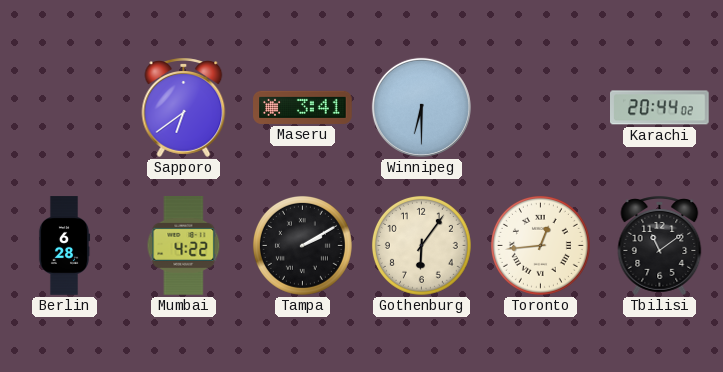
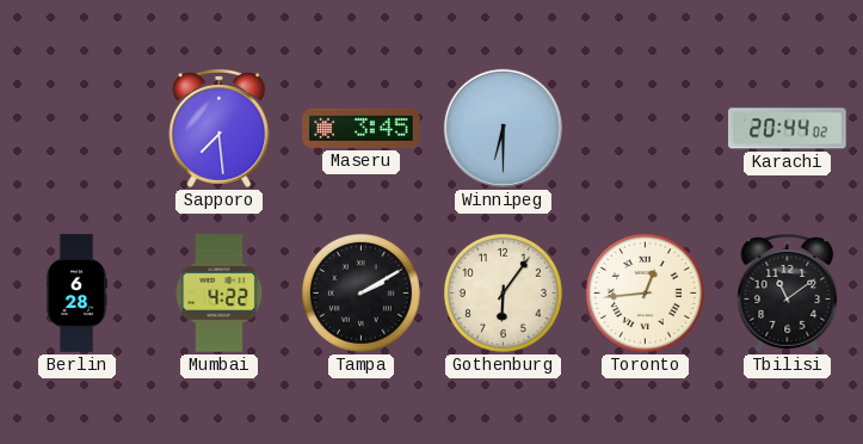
Sapporo: 6:39 -> 7:29 (220, 128)
Maseru: 3:41 -> 3:45 (362, 128)
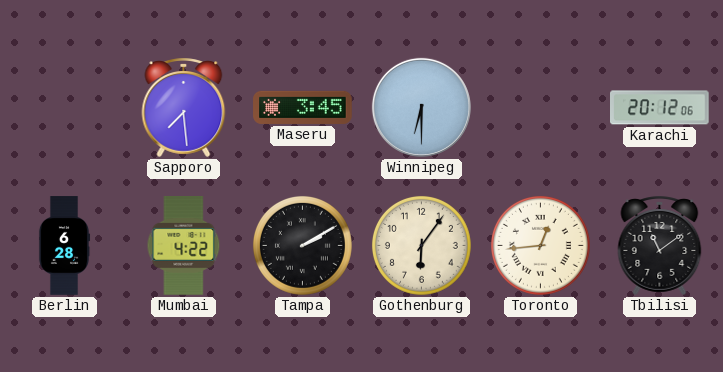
Karachi: 20:44 -> 20:12 (660, 108)
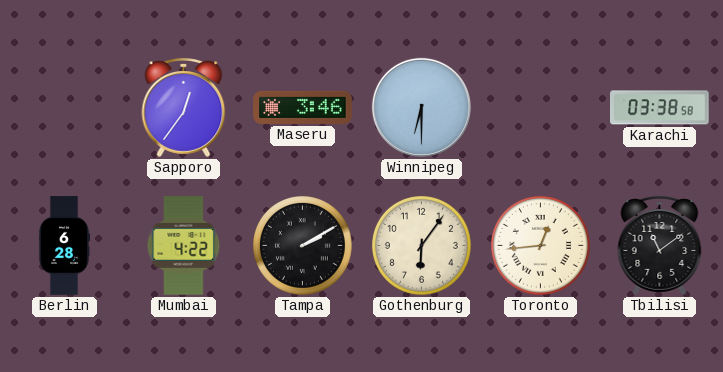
Sapporo: 7:29 -> 12:36 (184, 107)
Maseru: 3:45 -> 3:46 (303, 107)
Karachi: 20:12 -> 03:38 (660, 108)
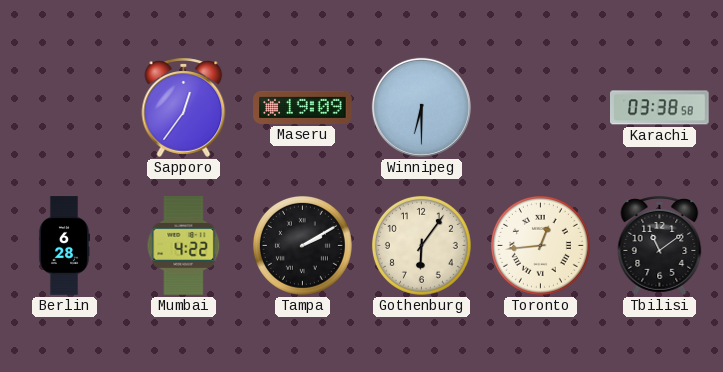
Maseru: 3:46 -> 19:09 (303, 107)
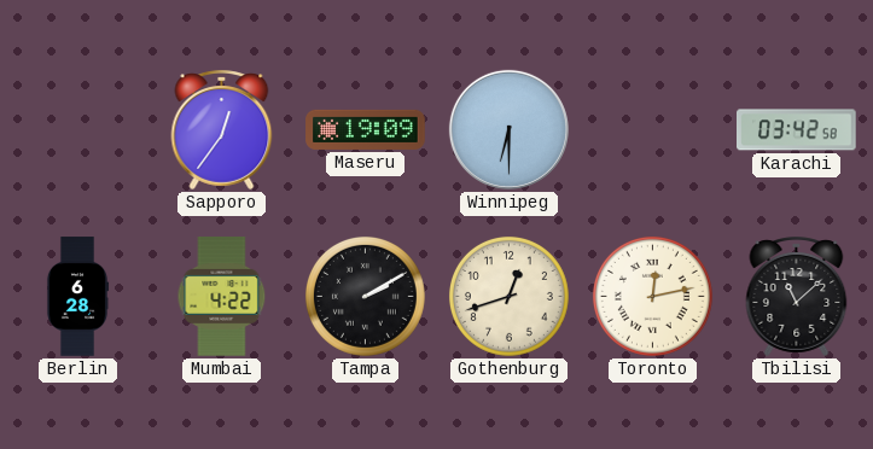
Karachi: 03:38 -> 03:42 (797, 130)
Gothenburg: 6:06 -> 12:42 (508, 296)
Toronto: 12:44 -> 12:13 (652, 296)
Tbilisi: 11:09 -> 11:08 (797, 296)
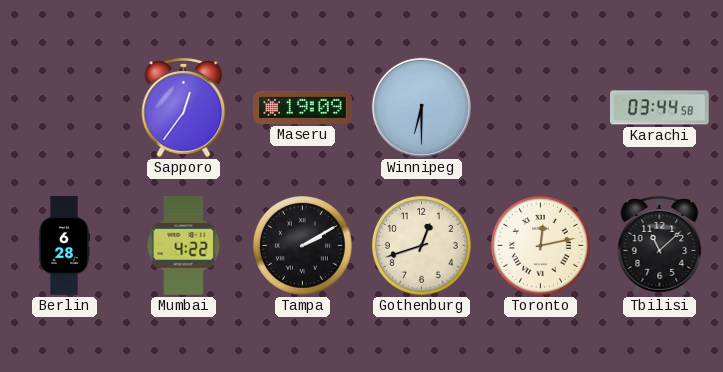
Karachi: 03:42 -> 03:44 (660, 108)
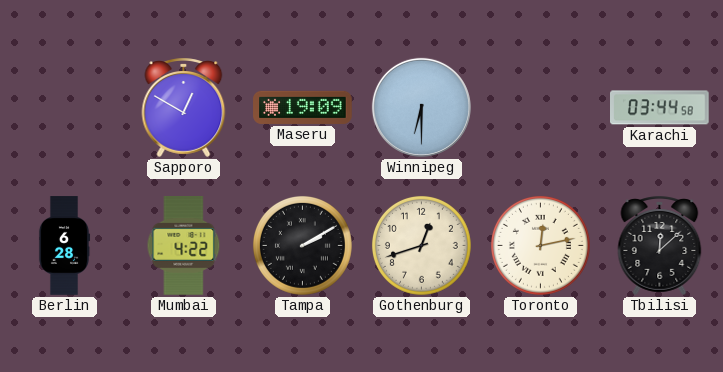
Sapporo: 12:36 -> 12:50 (184, 107)
Tbilisi: 11:08 -> 12:08 (660, 245)
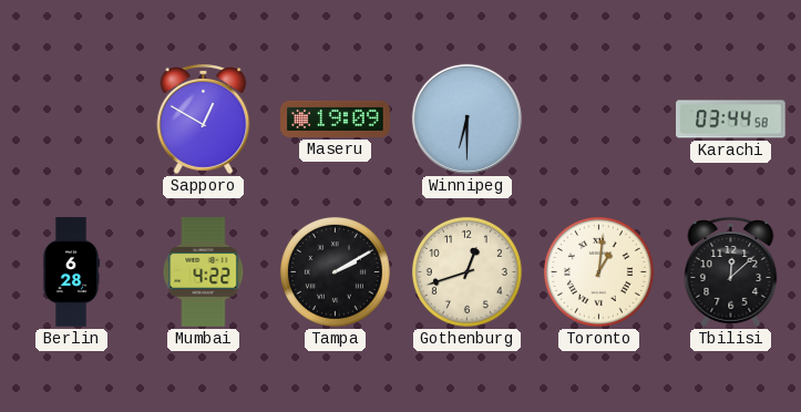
Toronto: 12:13 -> 1:01 (598, 271)
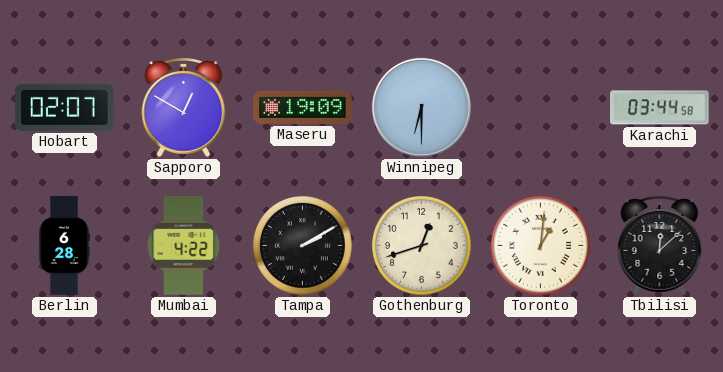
Hobart: none -> 02:07 (65, 107)
